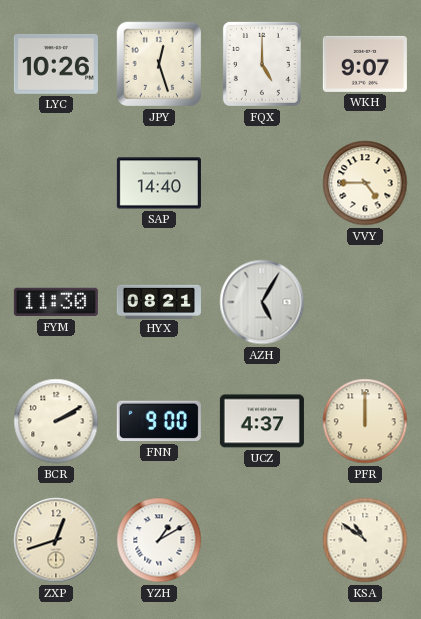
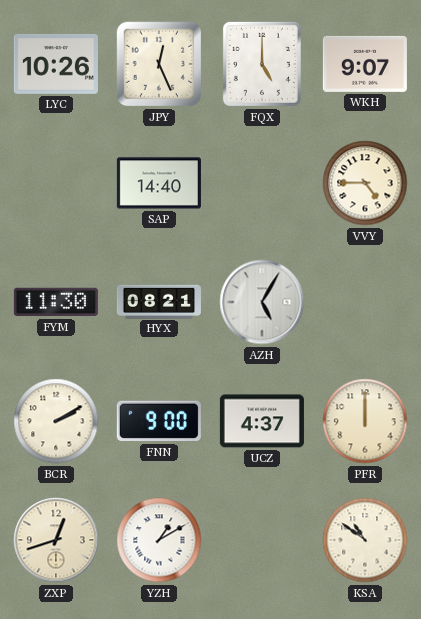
JPY: 12:27 -> 12:26 (159, 64)
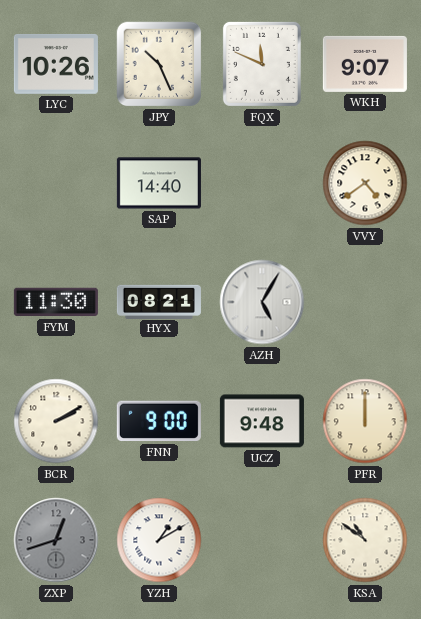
JPY: 12:26 -> 10:26 (159, 64)
FQX: 5:00 -> 11:49 (262, 64)
VVY: 4:45 -> 4:39 (365, 183)
UCZ: 4:37 -> 9:48 (262, 421)
ZXP dial: cream -> grey (56, 540)
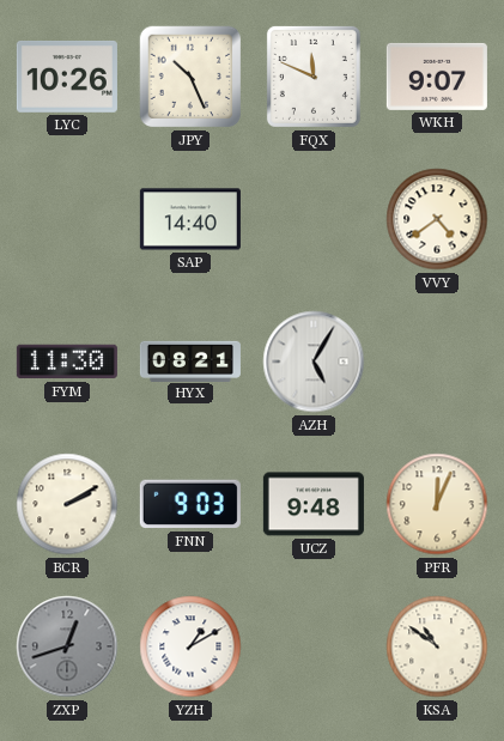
FNN: 9:00 -> 9:03 (190, 504)
PFR: 12:00 -> 12:04 (437, 504)
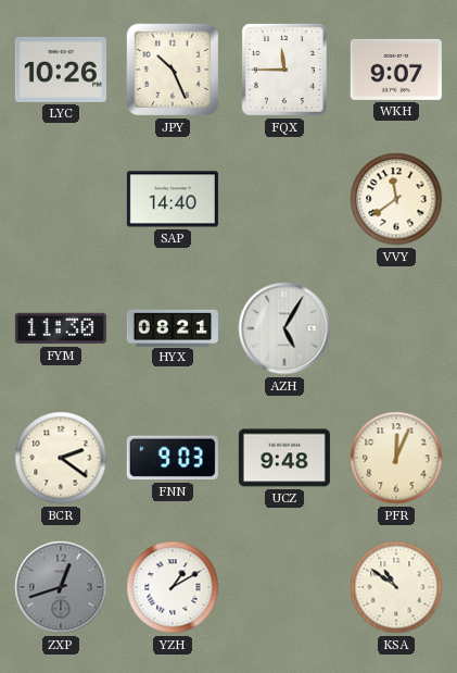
FQX: 11:49 -> 11:45 (284, 70)
VVY: 4:39 -> 11:39 (396, 199)
BCR: 2:10 -> 2:21 (61, 458)
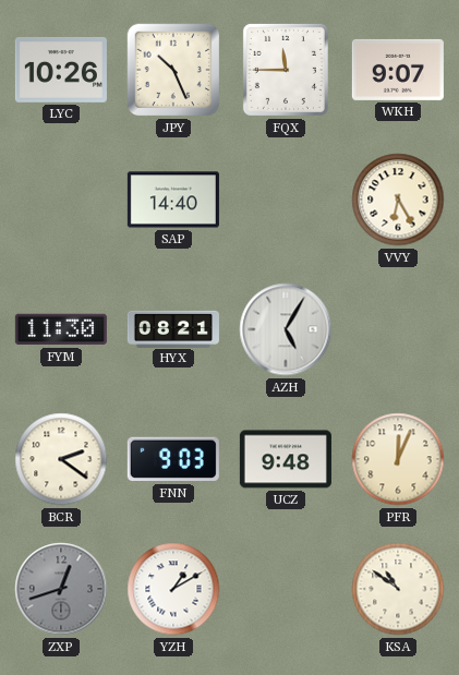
VVY: 11:39 -> 6:25 (398, 200)
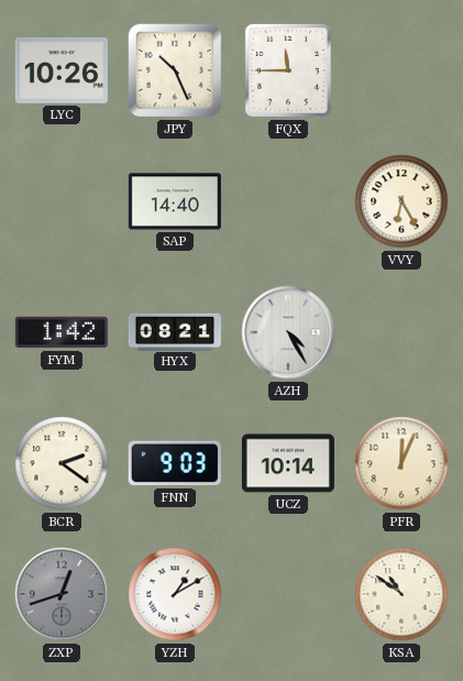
WKH: 9:07 -> none (398, 70)
FYM: 11:30 -> 1:42 (62, 332)
AZH: 5:05 -> 4:25 (288, 332)
UCZ: 9:48 -> 10:14 (288, 463)
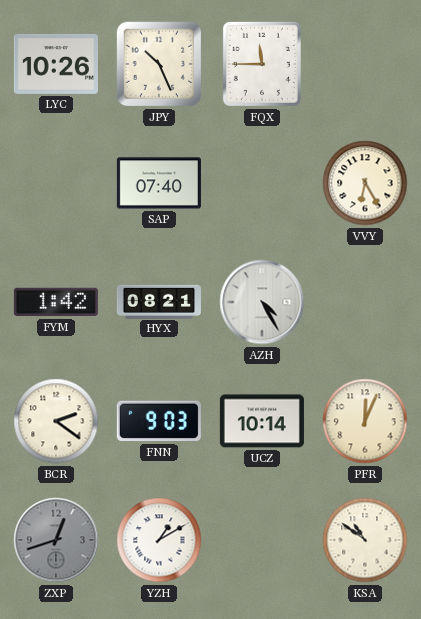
SAP: 14:40 -> 07:40 (159, 183)
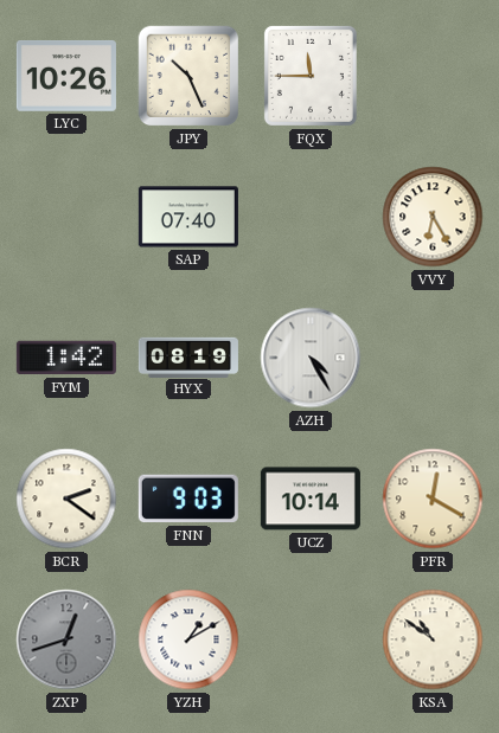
HYX: 08:21 -> 08:19 (188, 356)
PFR: 12:04 -> 12:20 (433, 499)
